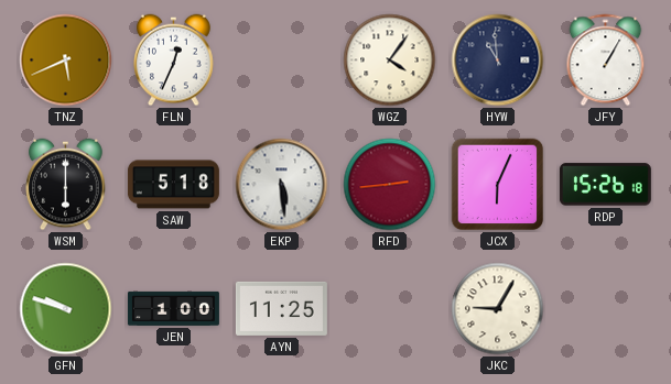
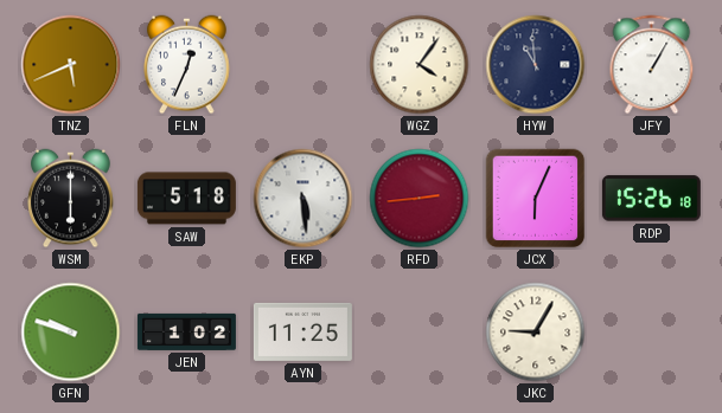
JEN: 1:00 -> 1:02 (186, 331)
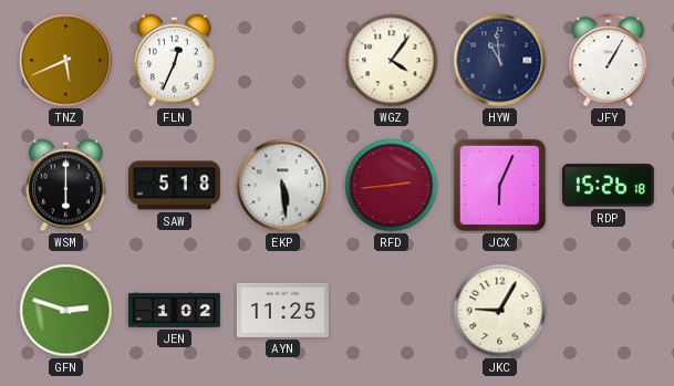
GFN: 9:48 -> 2:48 (66, 311)
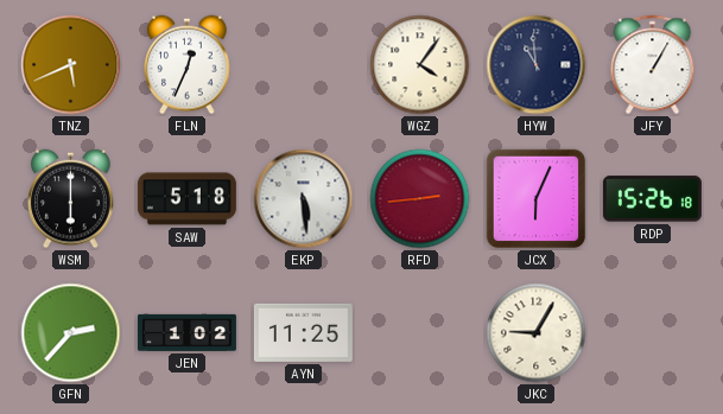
GFN: 2:48 -> 2:37 (71, 333)
